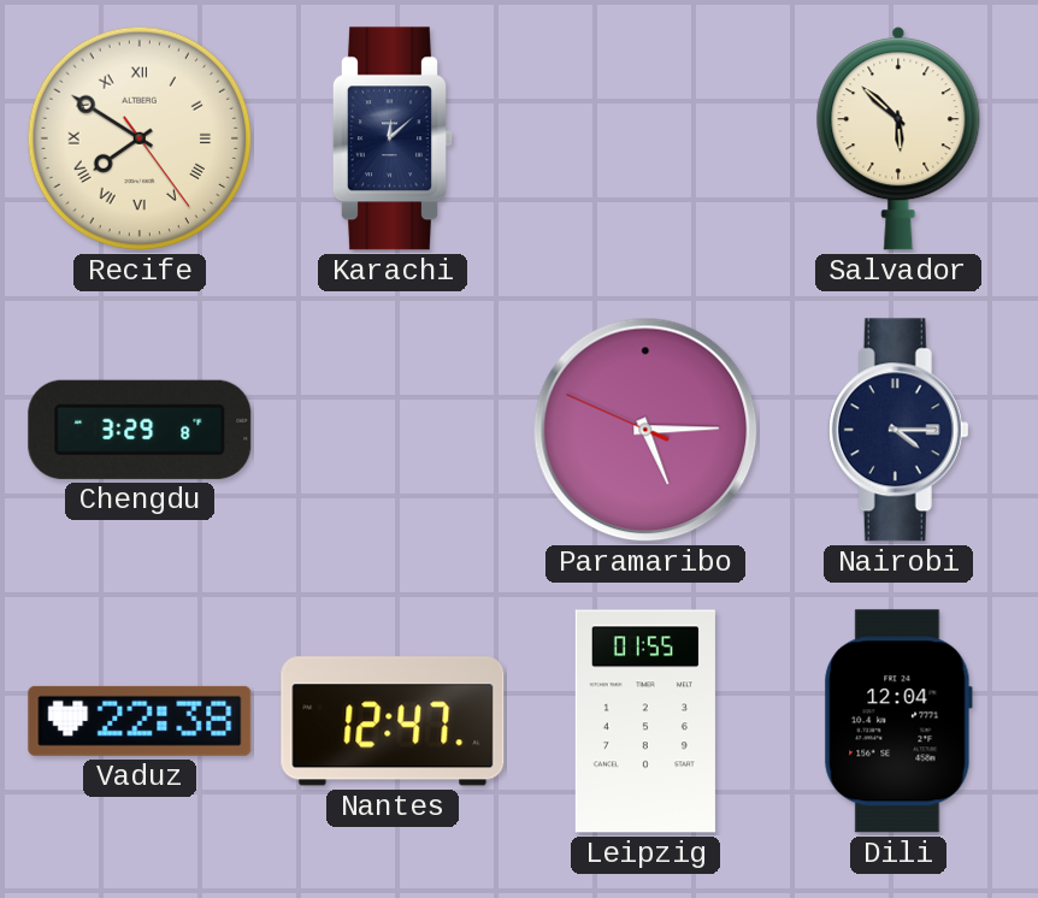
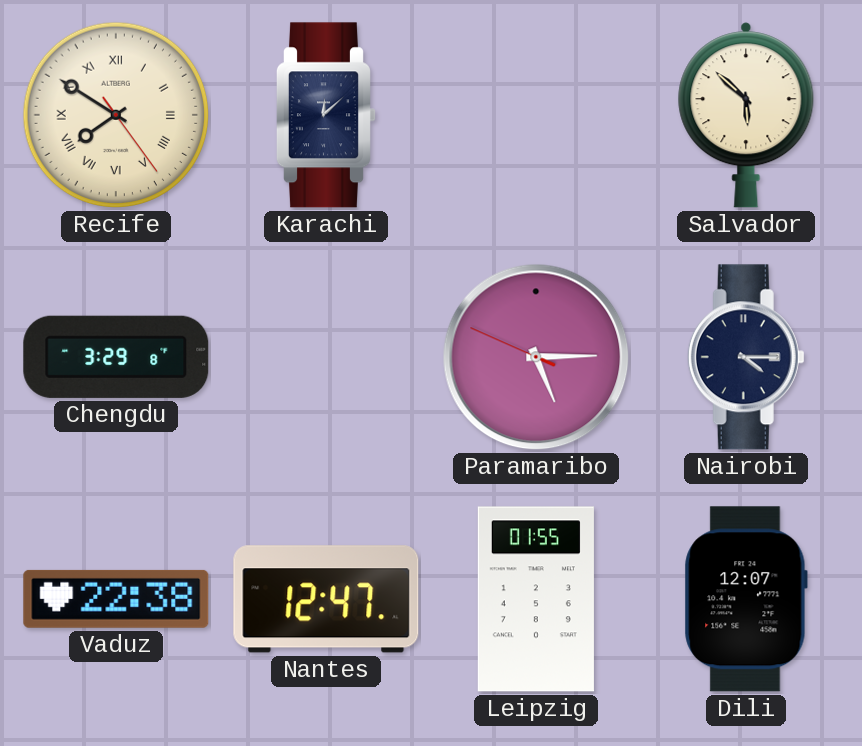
Dili: 12:04 -> 12:07 (746, 599)
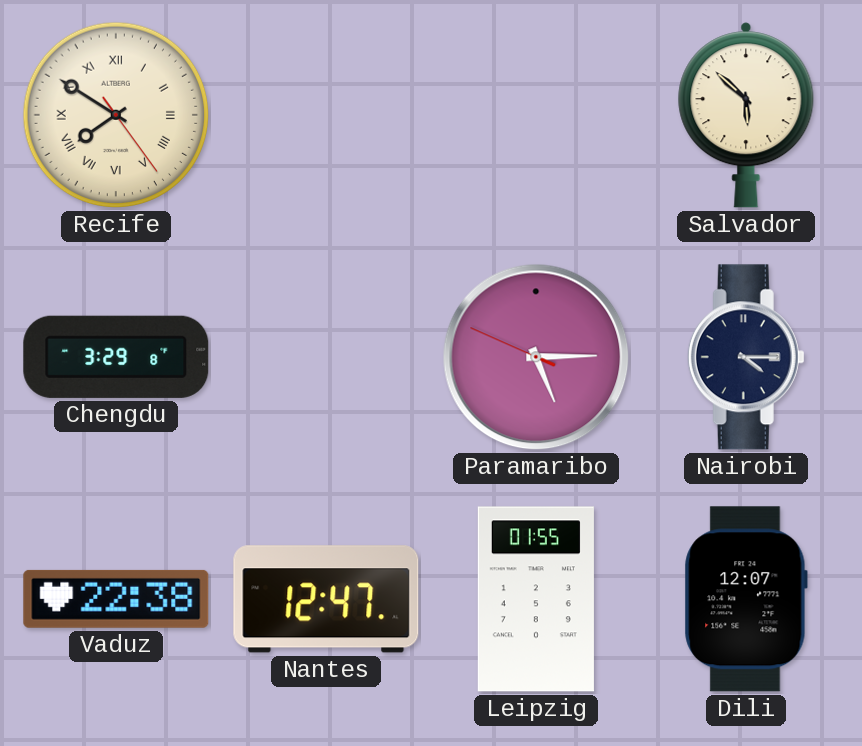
Karachi: 12:08 -> none (326, 115)
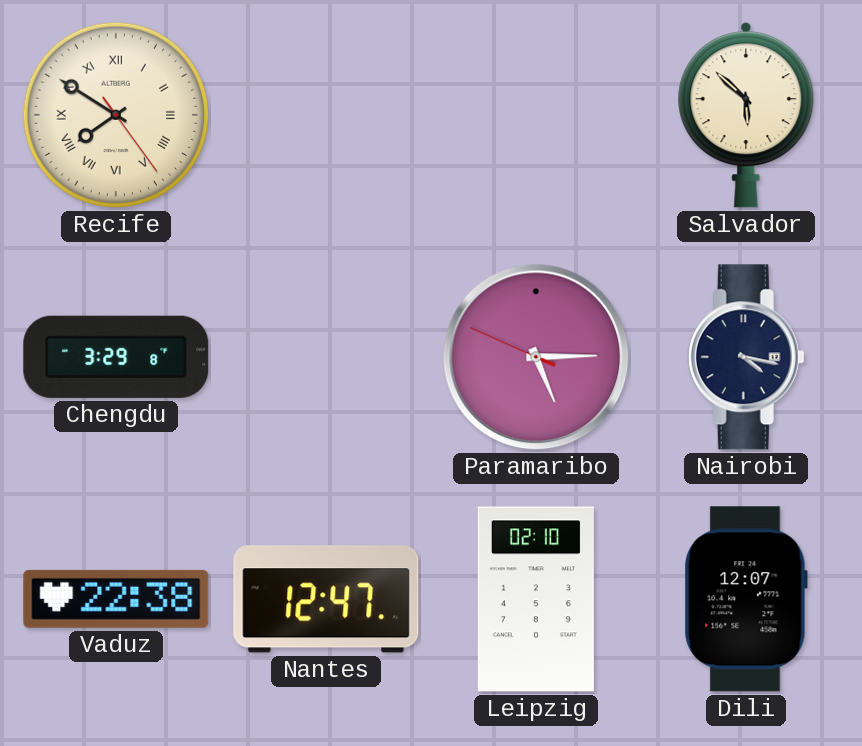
Nairobi: 4:15 -> 4:17 (746, 357)
Leipzig: 01:55 -> 02:10 (536, 599)
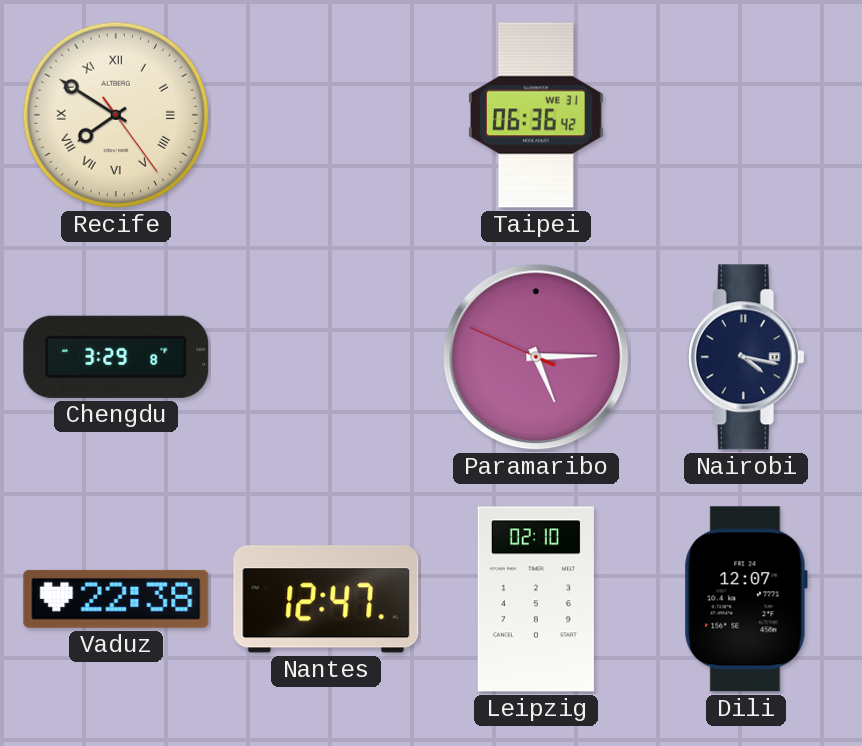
Taipei: none -> 06:36 (537, 115)
Salvador: 5:52 -> none (746, 115)
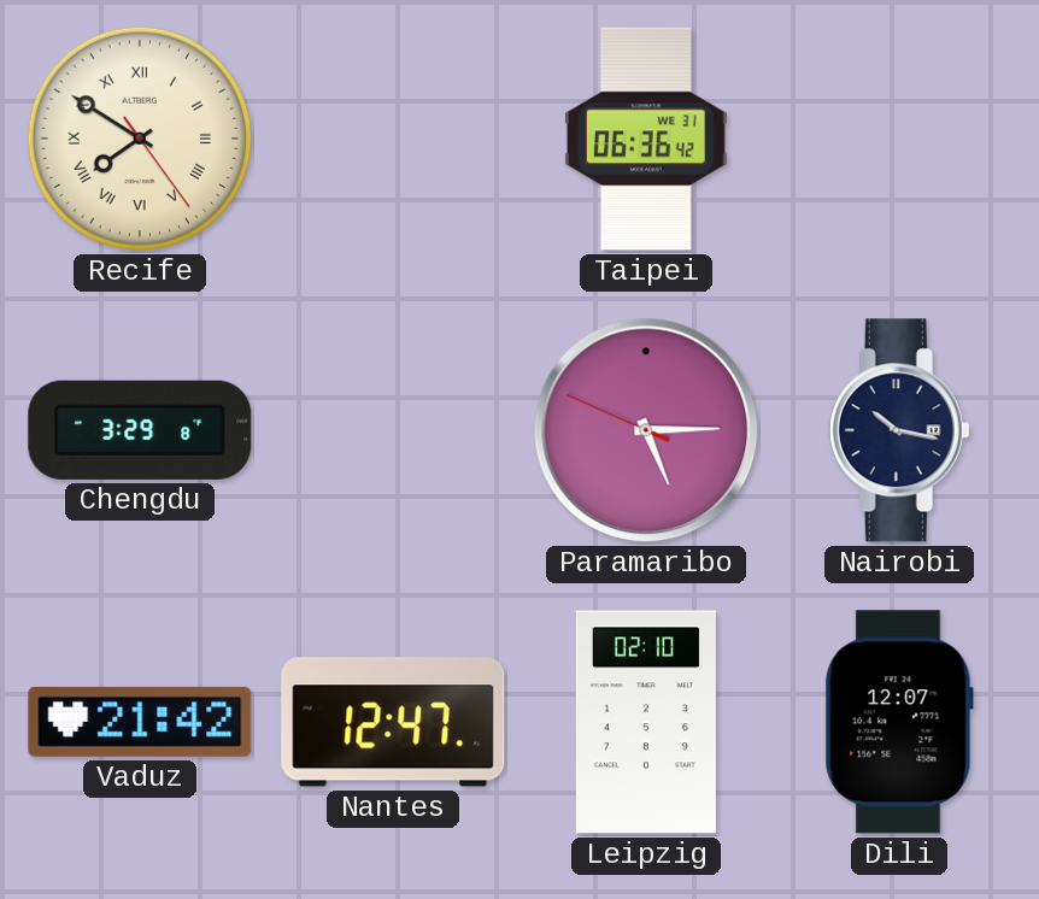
Nairobi: 4:17 -> 10:17 (899, 430)
Vaduz: 22:38 -> 21:42 (140, 722)
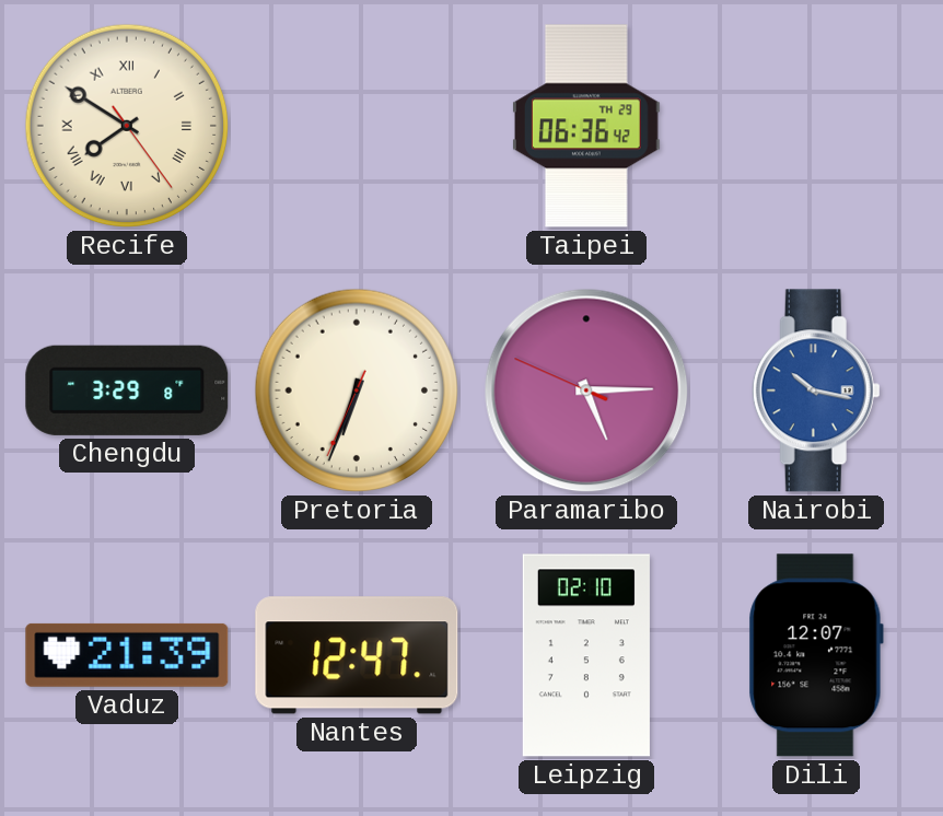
Taipei date: WE 31 -> TH 29 (587, 126)
Pretoria: none -> 6:33 (357, 390)
Nairobi dial: navy -> blue (816, 390)
Vaduz: 21:42 -> 21:39 (127, 655)
